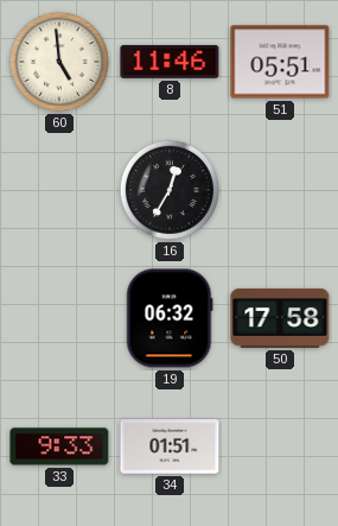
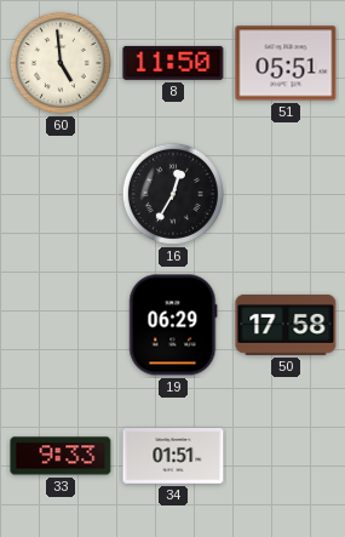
8: 11:46 -> 11:50 (173, 63)
19: 06:32 -> 06:29 (173, 325)
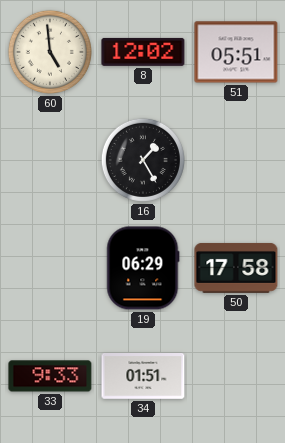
8: 11:50 -> 12:02 (143, 52)
16: 12:35 -> 1:25 (143, 160)
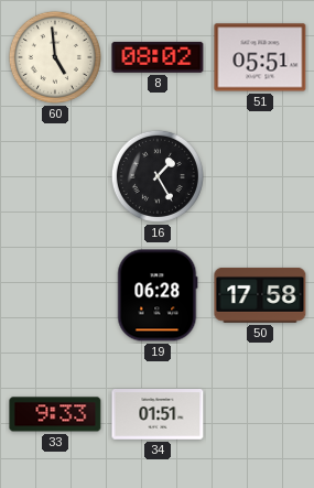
8: 12:02 -> 08:02 (158, 57)
19: 06:29 -> 06:28 (158, 295)
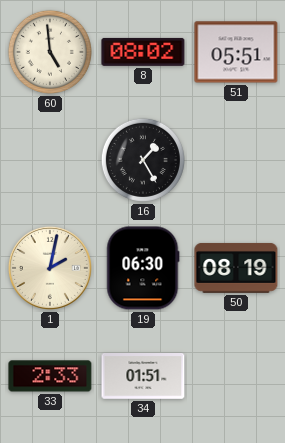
1: none -> 2:02 (50, 268)
19: 06:28 -> 06:30 (143, 268)
50: 17:58 -> 08:19 (236, 268)
33: 9:33 -> 2:33 (50, 376)
